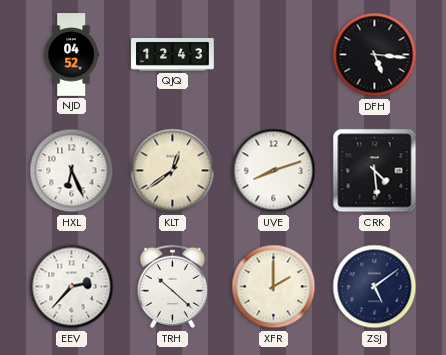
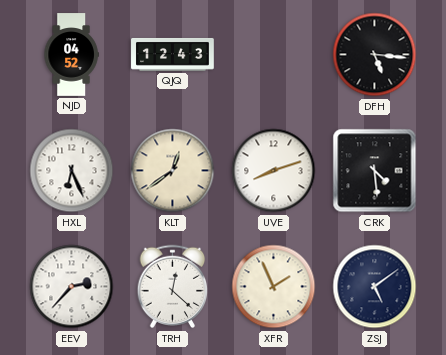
TRH: 10:22 -> 12:22 (173, 287)
XFR: 2:00 -> 1:56 (274, 287)
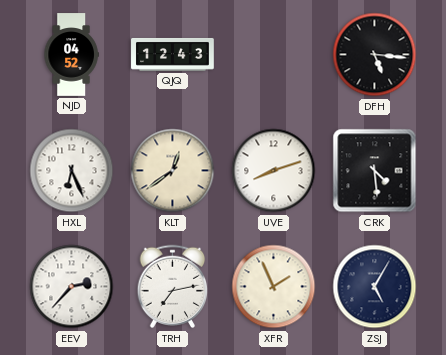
TRH: 12:22 -> 7:13 (173, 287)
ZSJ: 5:09 -> 5:05 (375, 287)
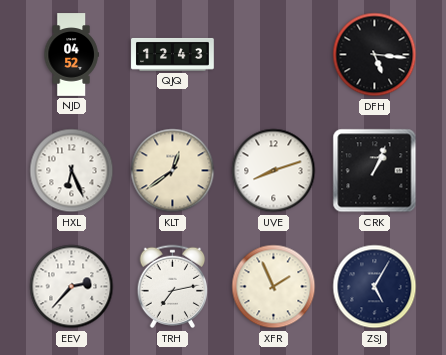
CRK: 4:29 -> 1:04 (375, 171)
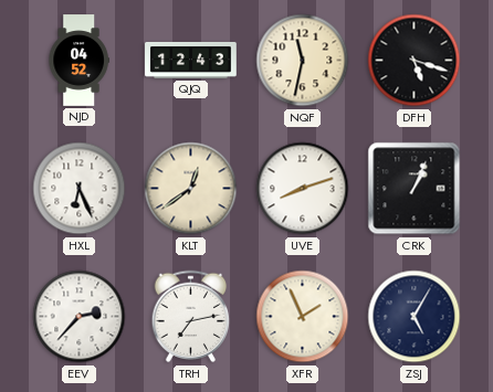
NQF: none -> 11:32 (303, 61)
DFH: 5:16 -> 5:18 (415, 61)
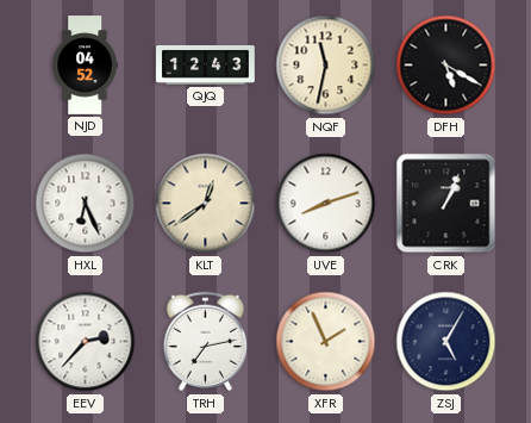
DFH: 5:18 -> 5:20 (446, 66)
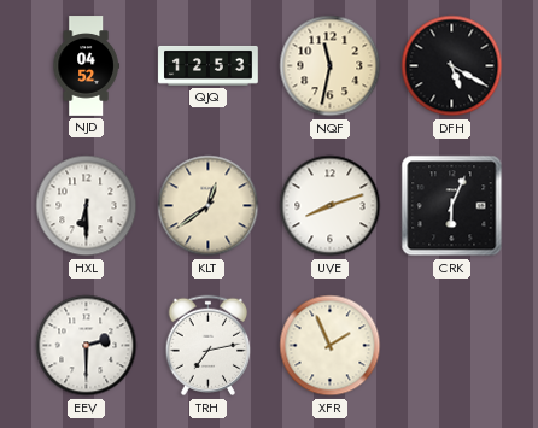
QJQ: 12:43 -> 12:53 (209, 66)
HXL: 6:26 -> 6:30 (87, 206)
CRK: 1:04 -> 6:04 (452, 206)
EEV: 2:37 -> 2:30 (87, 346)
ZSJ: 5:05 -> none (446, 342)
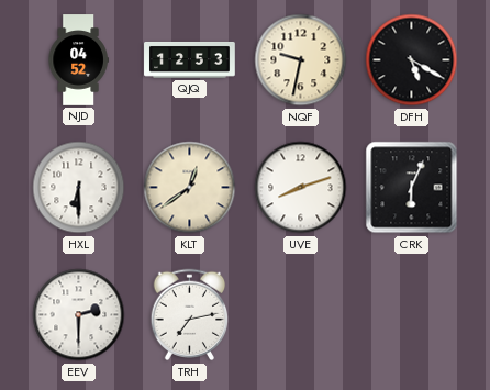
NQF: 11:32 -> 9:32 (301, 60)
XFR: 1:56 -> none (331, 346)
